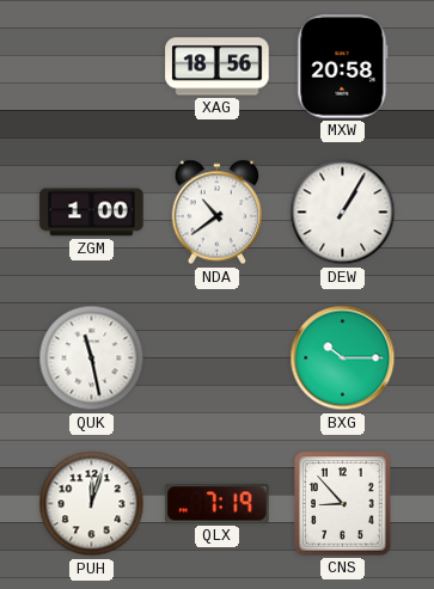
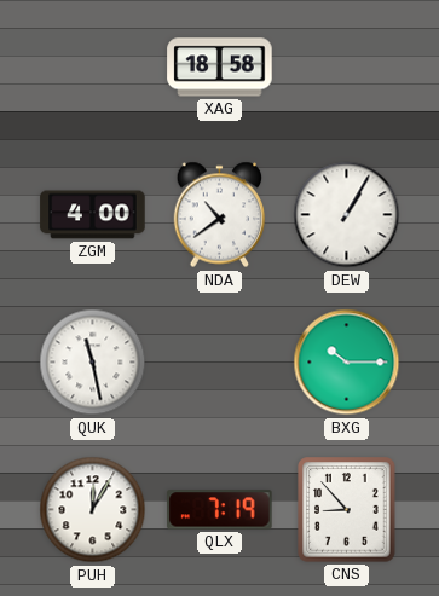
XAG: 18:56 -> 18:58 (220, 68)
MXW: 20:58 -> none (343, 67)
ZGM: 1:00 -> 4:00 (93, 215)
PUH: 12:03 -> 12:05 (93, 510)
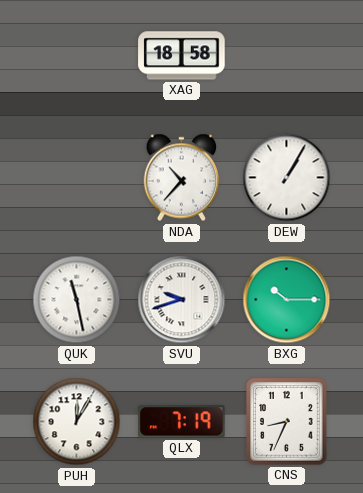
ZGM: 4:00 -> none (93, 215)
NDA: 10:39 -> 10:37 (182, 178)
SVU: none -> 9:42 (182, 300)
CNS: 8:53 -> 8:34 (287, 422)
